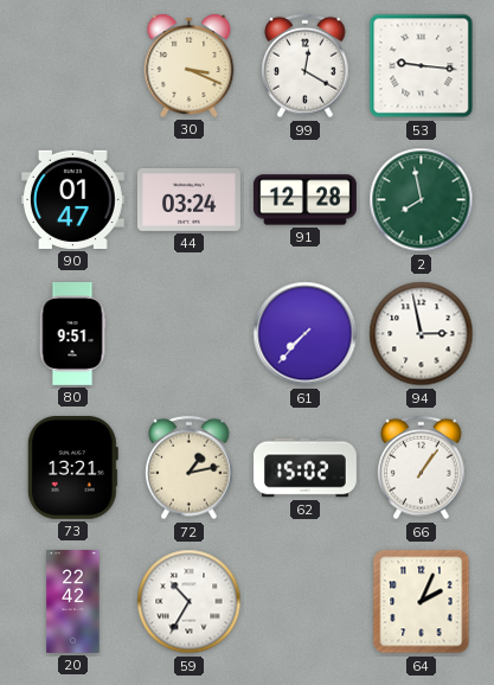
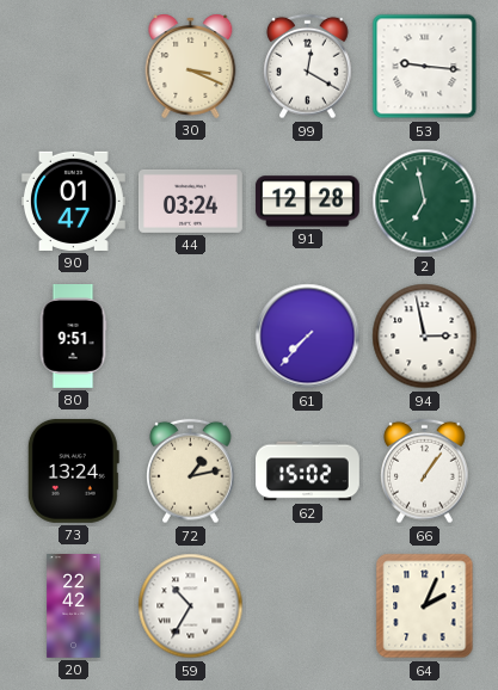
2: 7:58 -> 6:58 (425, 202)
73: 13:21 -> 13:24 (73, 470)
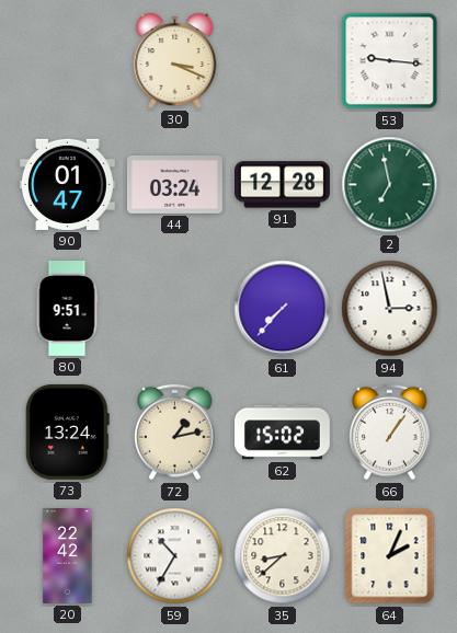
99: 12:20 -> none (308, 67)
35: none -> 8:38 (283, 556)
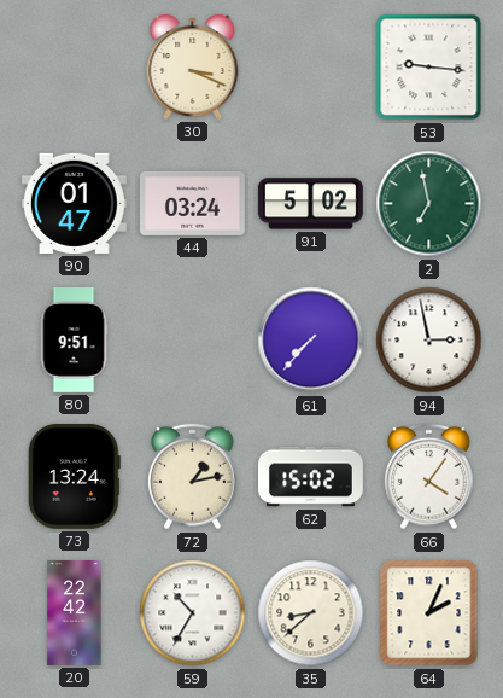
91: 12:28 -> 5:02 (310, 204)
66: 1:06 -> 4:06 (429, 477)
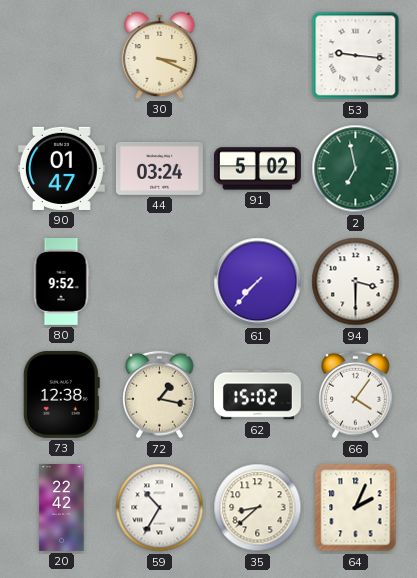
80: 9:51 -> 9:52 (61, 282)
94: 2:58 -> 3:30 (356, 282)
73: 13:24 -> 12:38 (61, 394)
72: 1:13 -> 1:17 (160, 395)
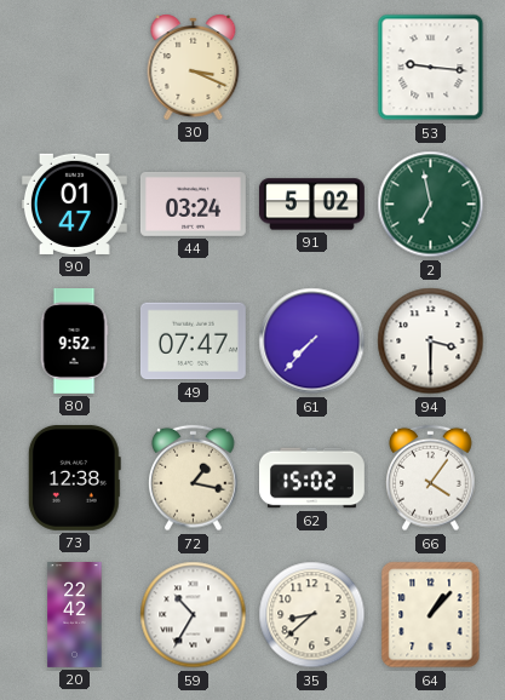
49: none -> 07:47 (193, 342)
64: 2:04 -> 1:07 (431, 615)
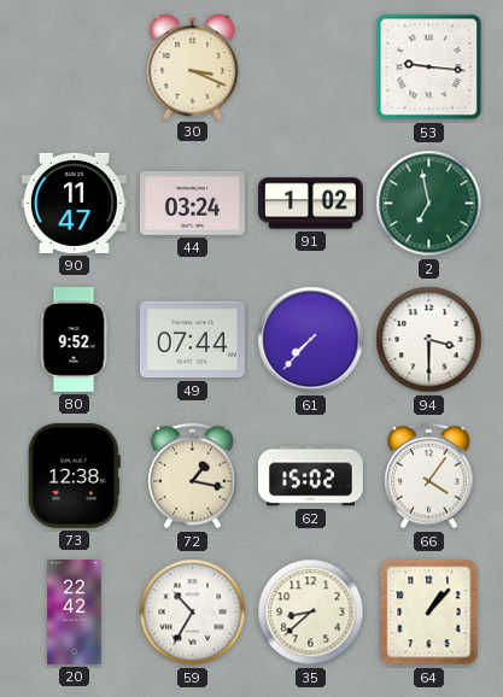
90: 01:47 -> 11:47 (74, 203)
91: 5:02 -> 1:02 (310, 204)
49: 07:47 -> 07:44 (192, 340)
